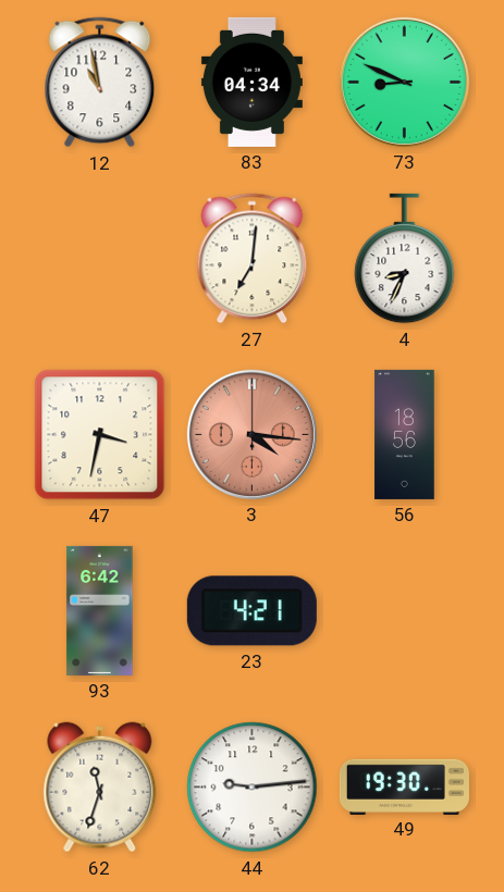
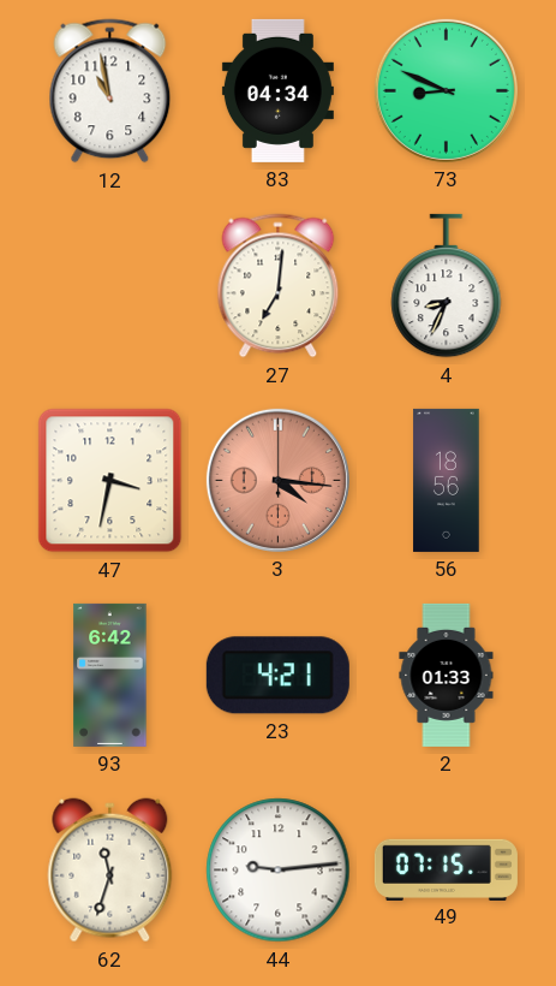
2: none -> 01:33 (447, 675)
49: 19:30 -> 07:15 (446, 869)
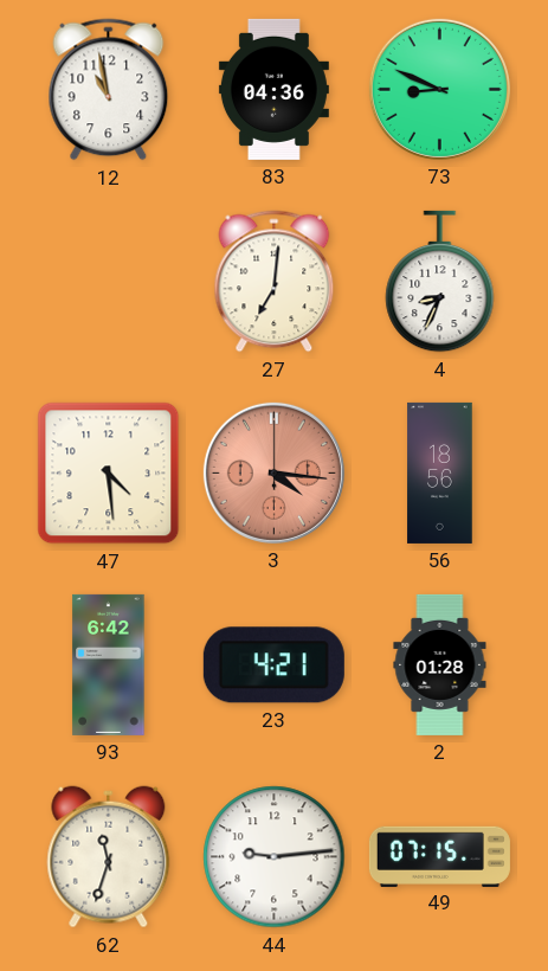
83: 04:34 -> 04:36 (273, 89)
47: 3:32 -> 4:29 (109, 474)
2: 01:33 -> 01:28 (440, 664)
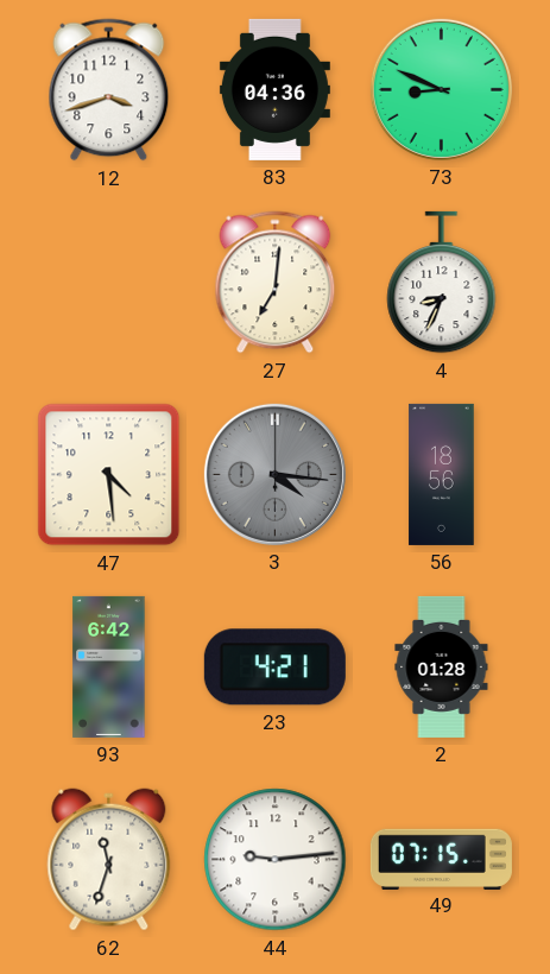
12: 10:58 -> 3:42 (109, 90)
3 dial: salmon -> grey (274, 474)
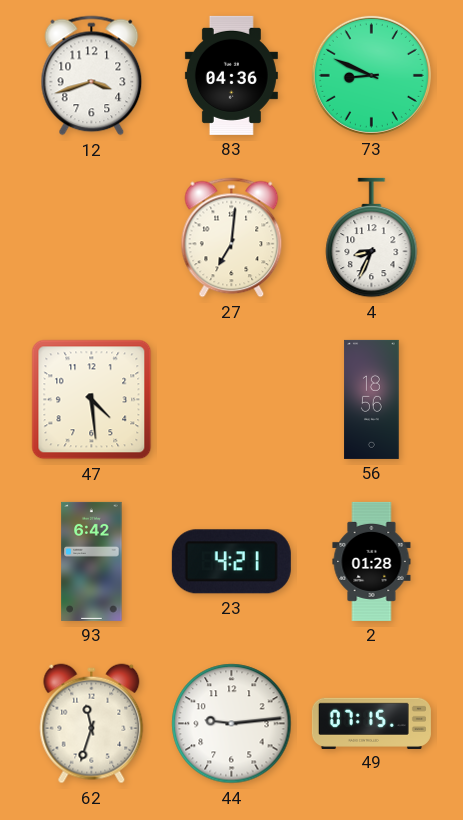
3: 4:16 -> none (274, 474)
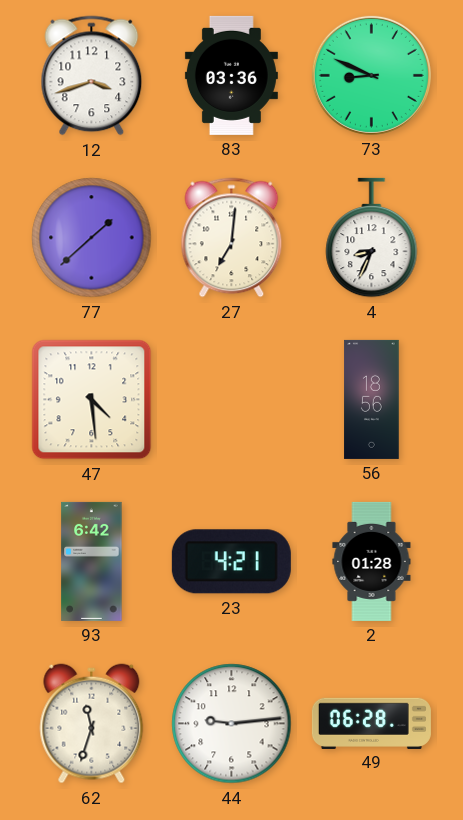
83: 04:36 -> 03:36 (231, 75)
77: none -> 1:38 (92, 238)
49: 07:15 -> 06:28 (371, 723)
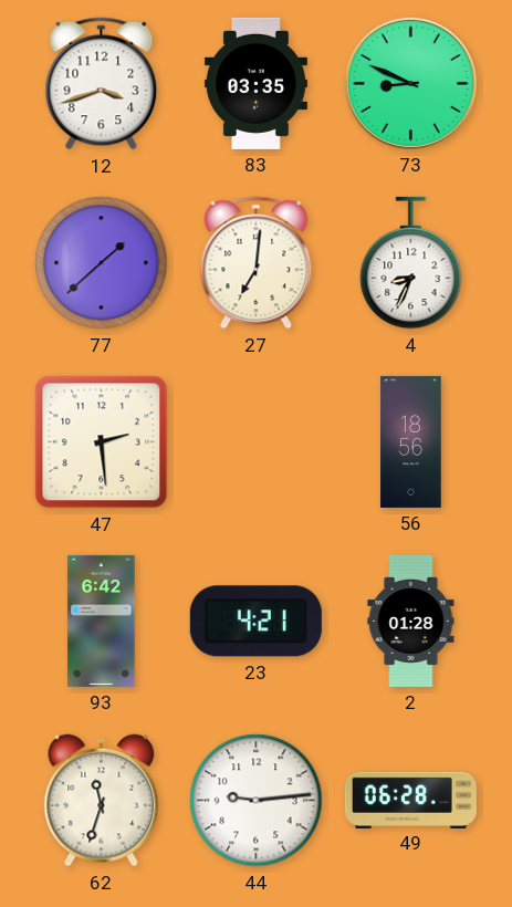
83: 03:36 -> 03:35 (255, 83)
47: 4:29 -> 2:29 (102, 442)
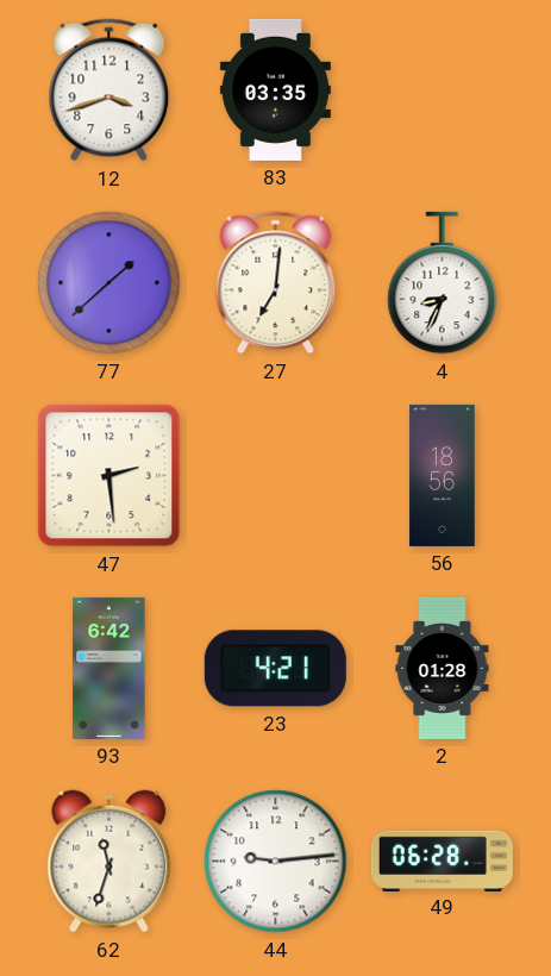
73: 8:49 -> none (410, 83)
